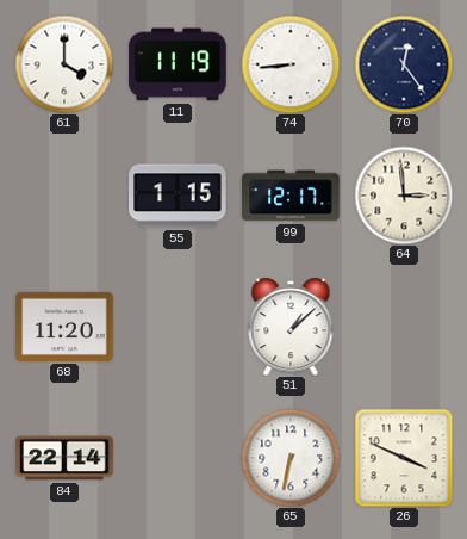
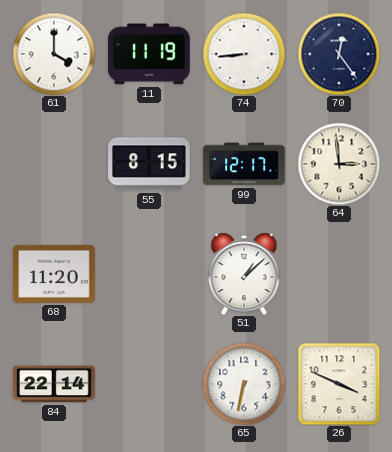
55: 1:15 -> 8:15 (149, 164)
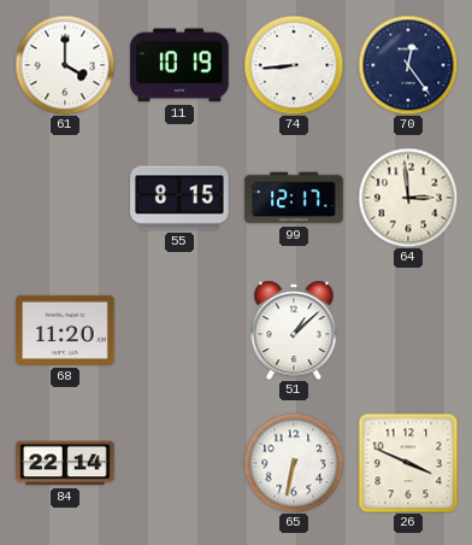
11: 11:19 -> 10:19 (179, 65)
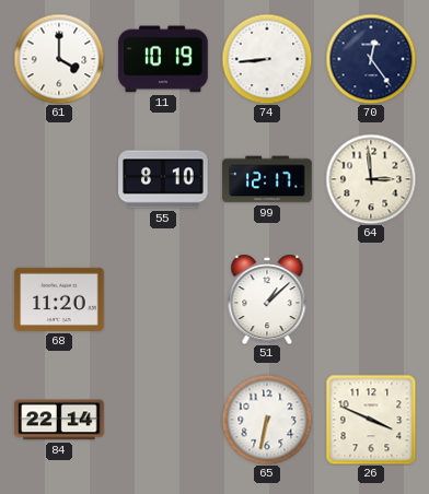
55: 8:15 -> 8:10 (163, 179)
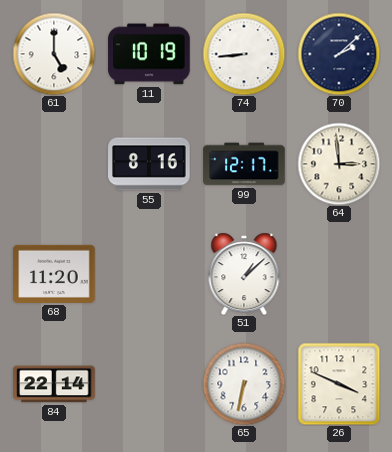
61: 4:00 -> 5:00 (54, 54)
70: 12:24 -> 2:08 (339, 54)
55: 8:10 -> 8:16 (149, 164)
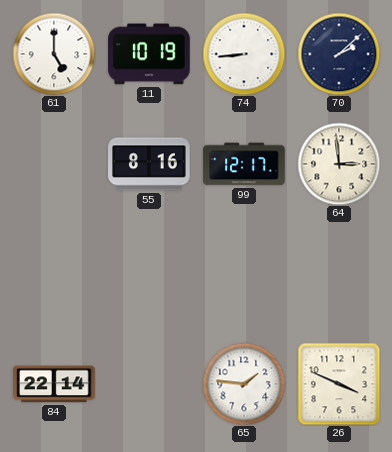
68: 11:20 -> none (54, 274)
51: 1:08 -> none (244, 274)
65: 6:32 -> 1:46 (244, 384)
